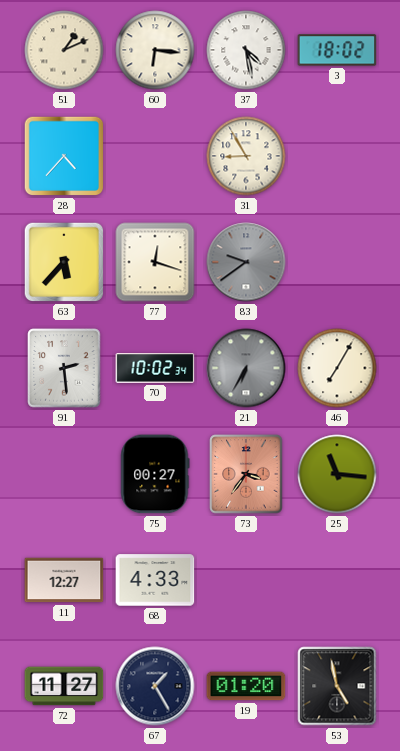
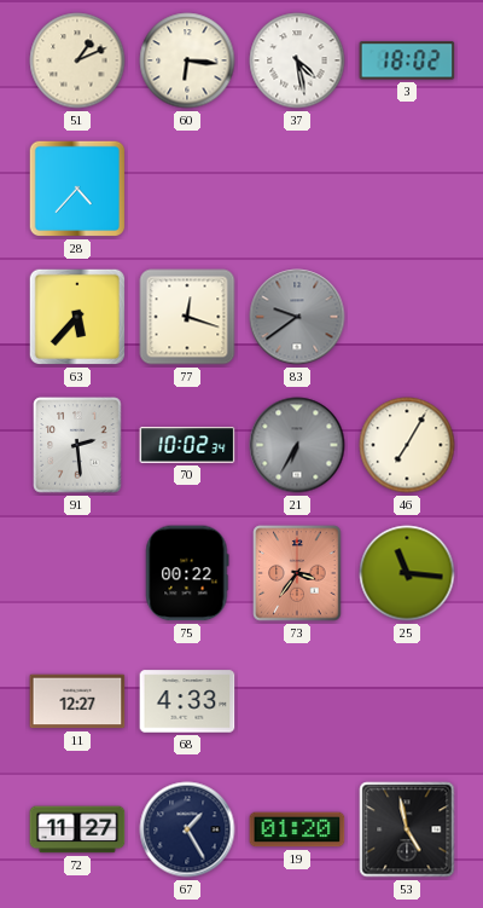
31: 8:55 -> none (246, 156)
75: 00:27 -> 00:22 (187, 573)
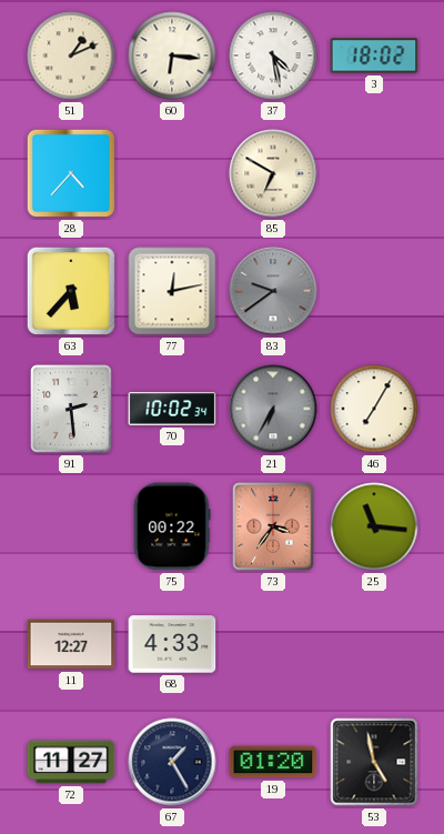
85: none -> 6:50 (273, 173)
77: 12:18 -> 12:13 (172, 291)
